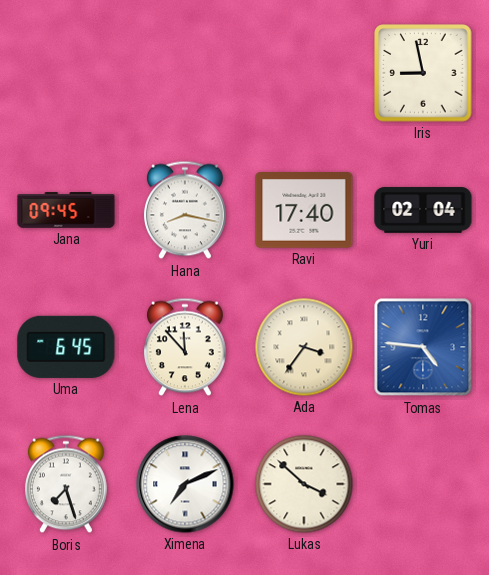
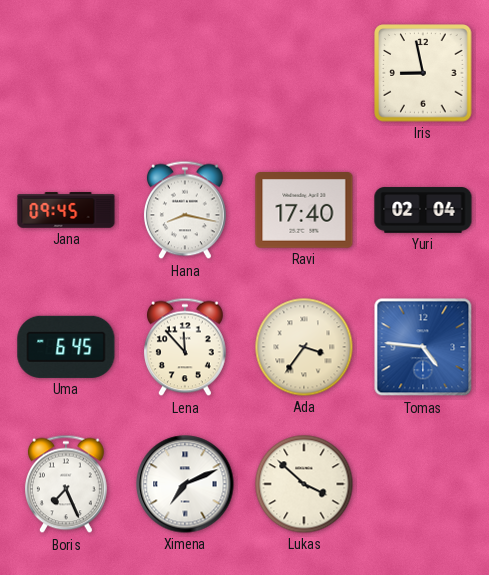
Boris: 7:27 -> 7:26 (66, 484)
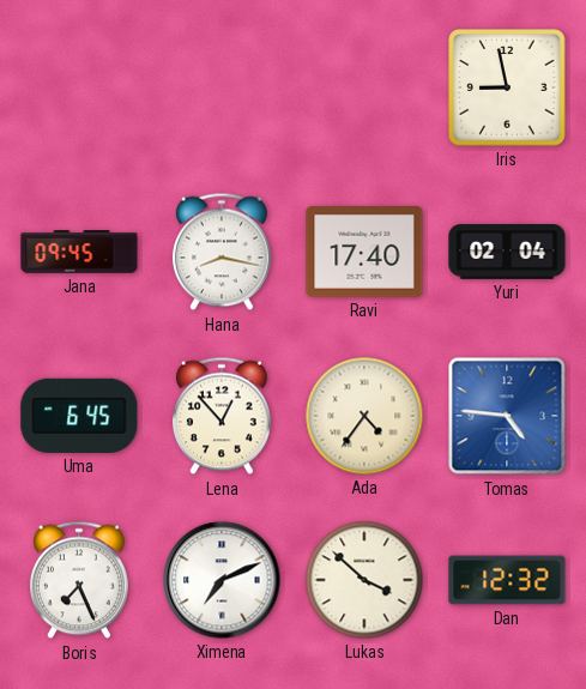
Lena: 11:53 -> 12:53 (222, 416)
Ada: 3:36 -> 4:36 (364, 416)
Dan: none -> 12:32 (507, 580)
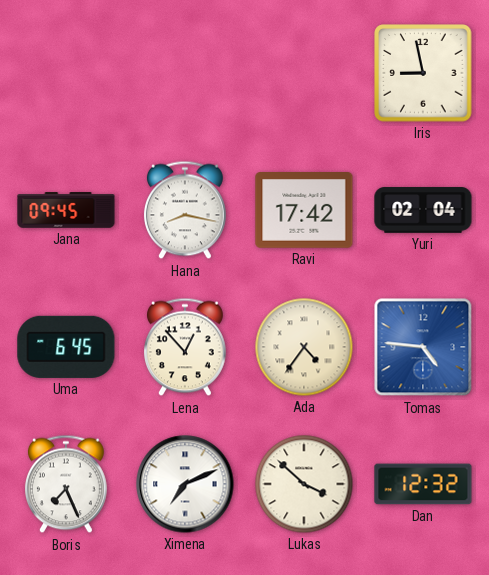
Ravi: 17:40 -> 17:42 (304, 211)
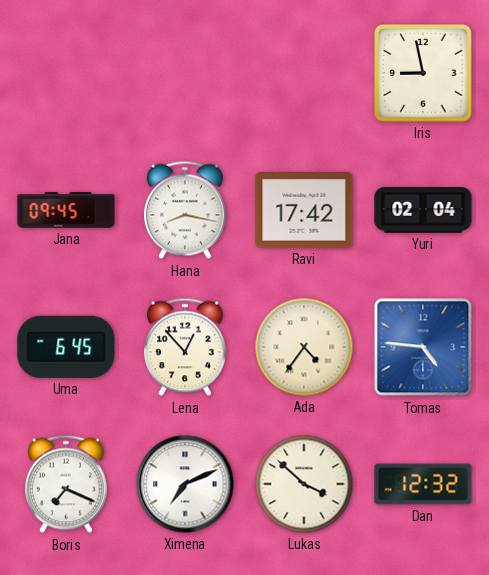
Boris: 7:26 -> 7:19 (66, 484)
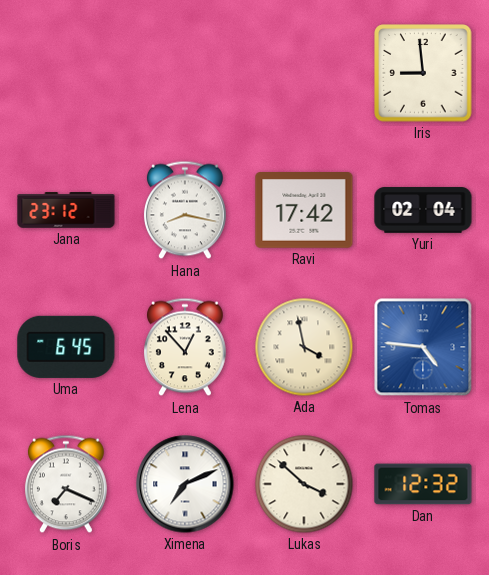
Iris: 8:58 -> 8:59 (423, 73)
Jana: 09:45 -> 23:12 (66, 210)
Ada: 4:36 -> 3:58 (304, 347)
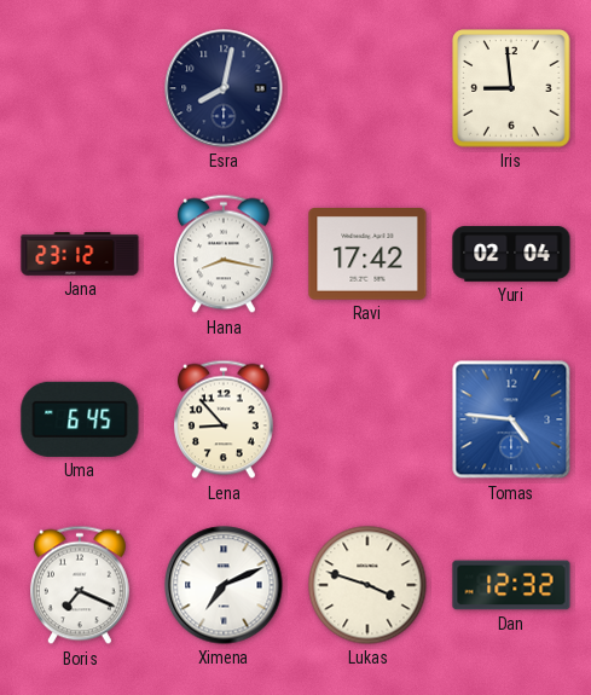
Esra: none -> 8:02 (224, 88)
Lena: 12:53 -> 8:53 (224, 419)
Ada: 3:58 -> none (304, 347)
Lukas: 3:52 -> 3:48 (367, 585)
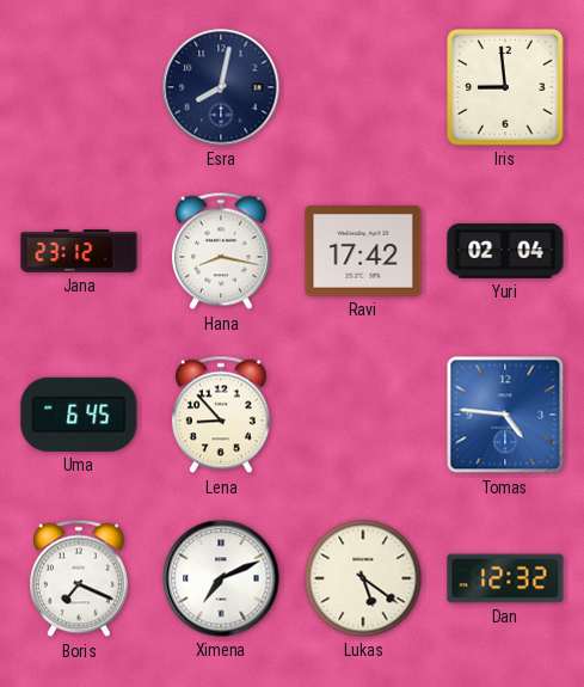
Lukas: 3:48 -> 5:21 (363, 578)
